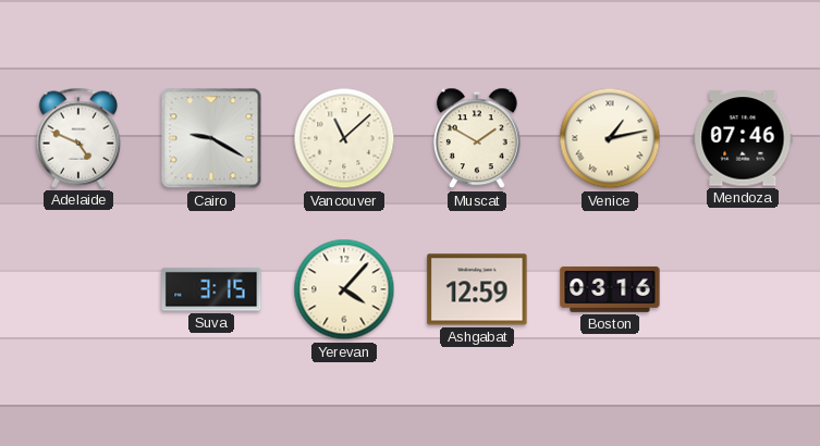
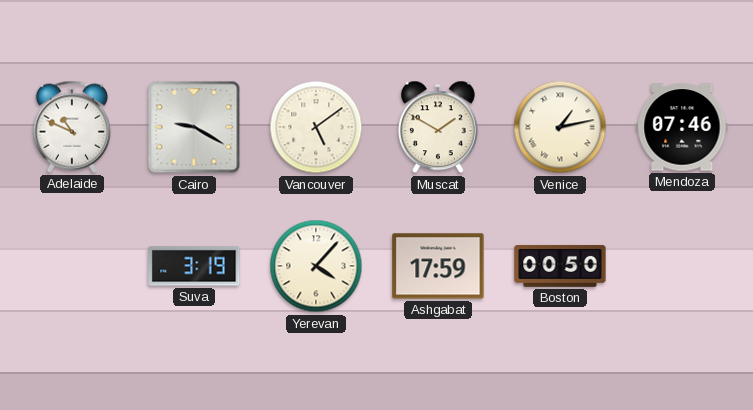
Adelaide: 4:49 -> 10:49 (72, 127)
Vancouver: 11:08 -> 5:09 (316, 127)
Suva: 3:15 -> 3:19 (194, 266)
Ashgabat: 12:59 -> 17:59 (438, 266)
Boston: 03:16 -> 00:50 (560, 266)
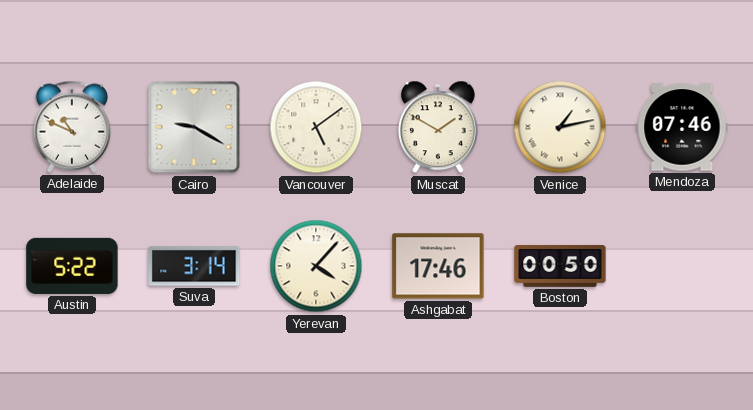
Austin: none -> 5:22 (72, 266)
Suva: 3:19 -> 3:14 (194, 266)
Ashgabat: 17:59 -> 17:46 (438, 266)
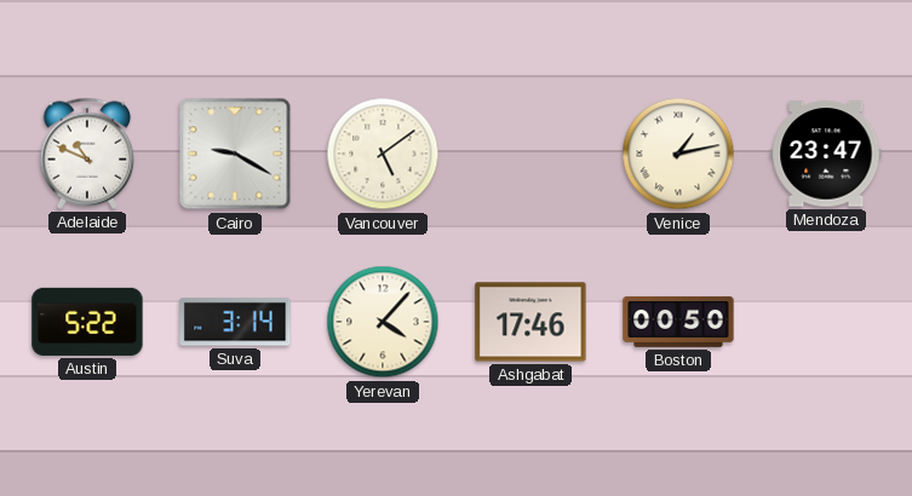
Muscat: 1:50 -> none (439, 127)
Mendoza: 07:46 -> 23:47 (826, 154)
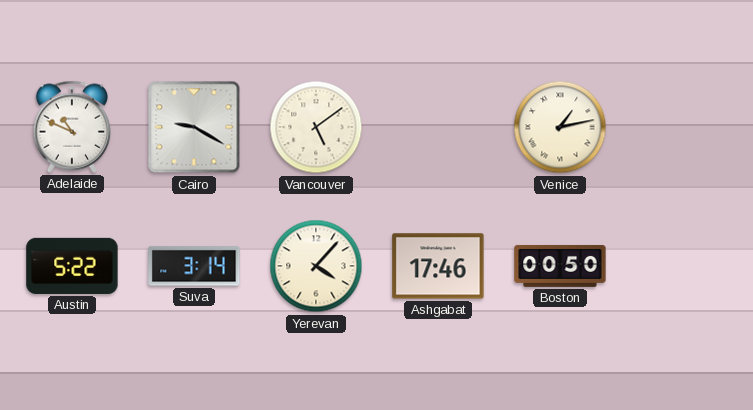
Mendoza: 23:47 -> none (826, 154)
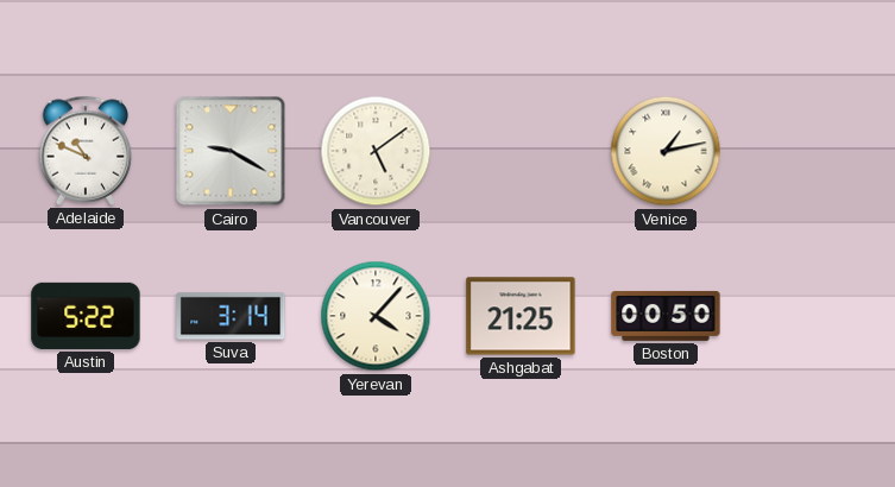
Ashgabat: 17:46 -> 21:25 (521, 316)
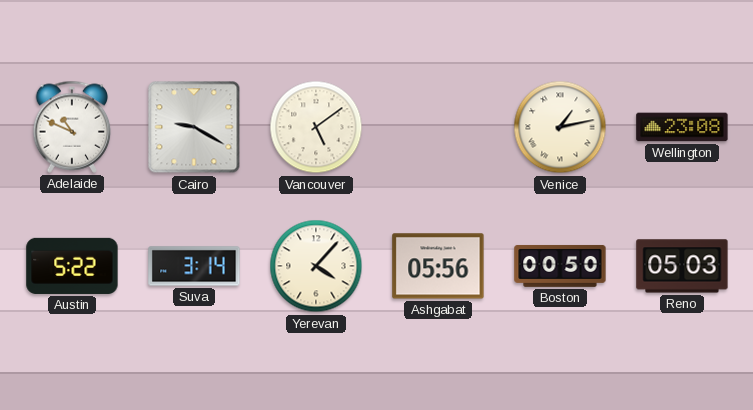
Wellington: none -> 23:08 (682, 127)
Ashgabat: 21:25 -> 05:56 (438, 266)
Reno: none -> 05:03 (682, 266)
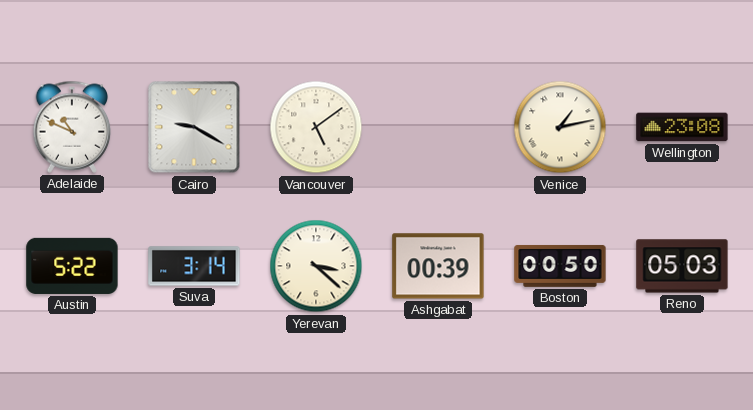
Yerevan: 4:07 -> 3:22 (316, 266)
Ashgabat: 05:56 -> 00:39 (438, 266)
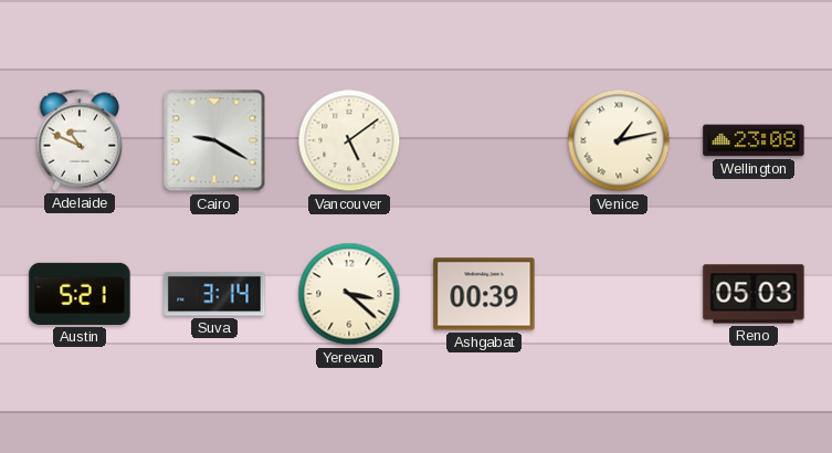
Austin: 5:22 -> 5:21 (80, 294)
Boston: 00:50 -> none (560, 266)
